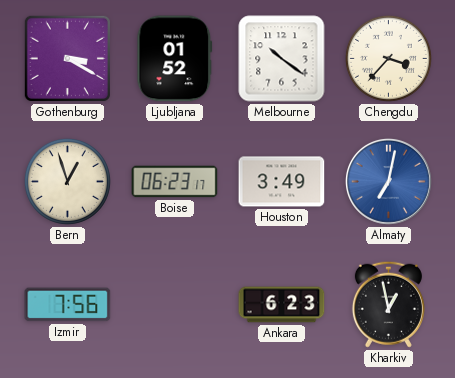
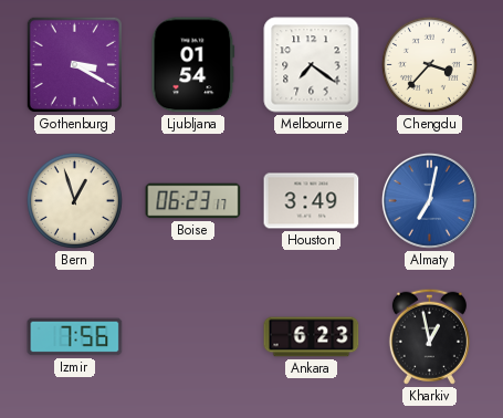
Ljubljana: 01:52 -> 01:54 (193, 65)
Melbourne: 10:21 -> 7:21 (312, 65)
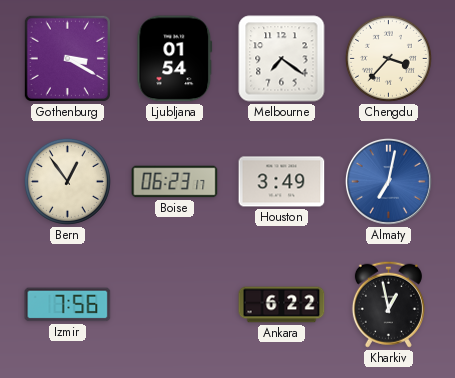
Bern: 12:57 -> 12:54 (67, 181)
Ankara: 6:23 -> 6:22 (282, 305)
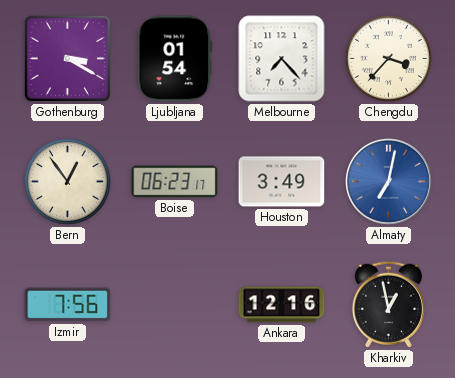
Melbourne: 7:21 -> 7:23 (282, 59)
Ankara: 6:22 -> 12:16 (282, 305)
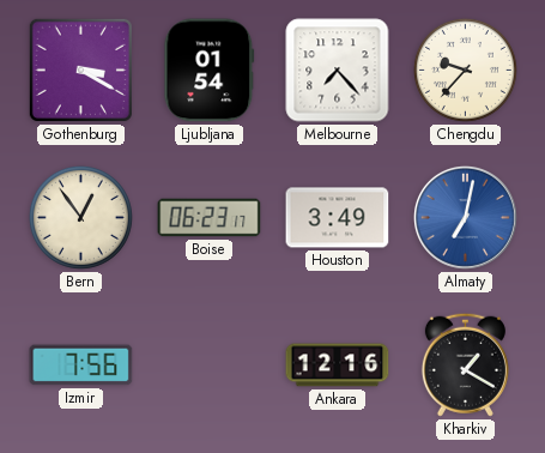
Chengdu: 3:37 -> 9:37 (465, 70)
Kharkiv: 12:58 -> 1:20 (465, 364)
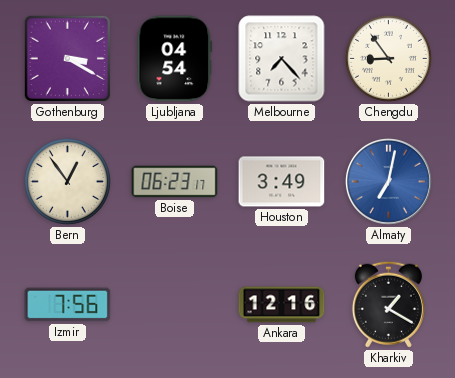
Ljubljana: 01:54 -> 04:54 (175, 59)
Chengdu: 9:37 -> 8:54 (388, 58)
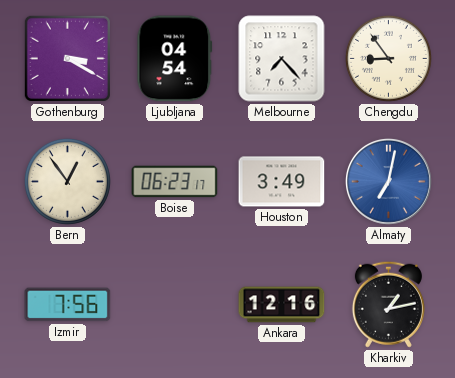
Kharkiv: 1:20 -> 1:13 (388, 304)
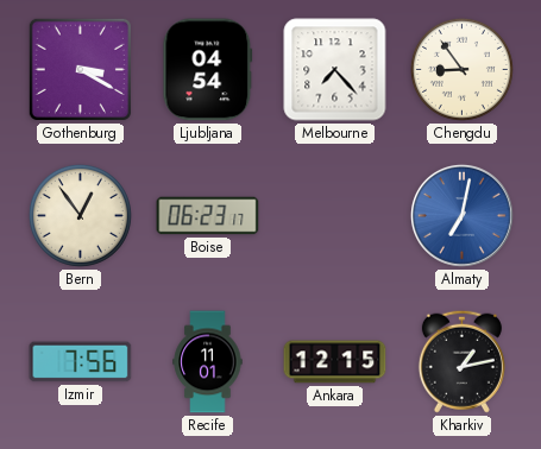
Houston: 3:49 -> none (282, 182)
Recife: none -> 11:01 (208, 362)
Ankara: 12:16 -> 12:15 (335, 362)
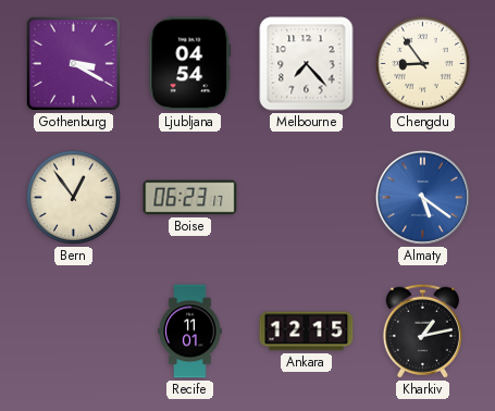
Almaty: 7:02 -> 5:21 (422, 197)
Izmir: 7:56 -> none (81, 362)
